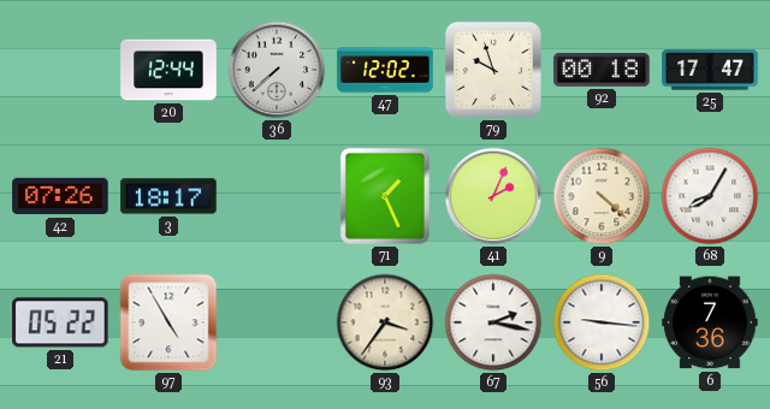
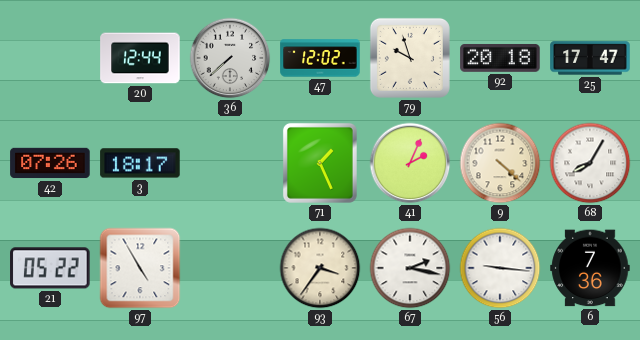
92: 00:18 -> 20:18 (500, 58)
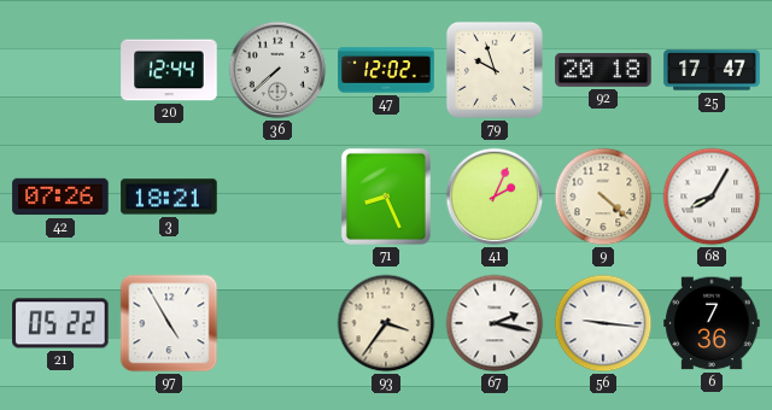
3: 18:17 -> 18:21 (169, 197)
71: 1:26 -> 8:26 (386, 197)
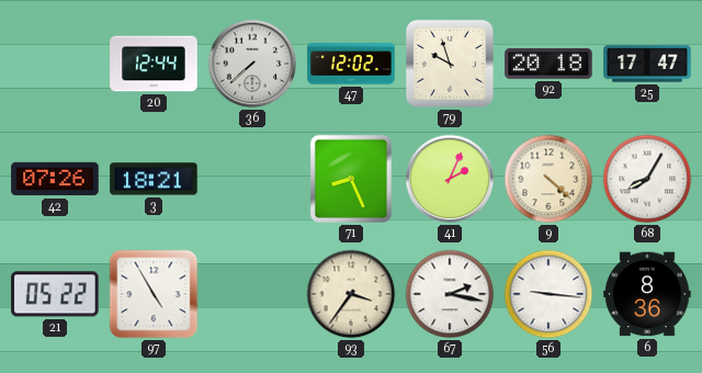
6: 7:36 -> 8:36 (647, 294)
